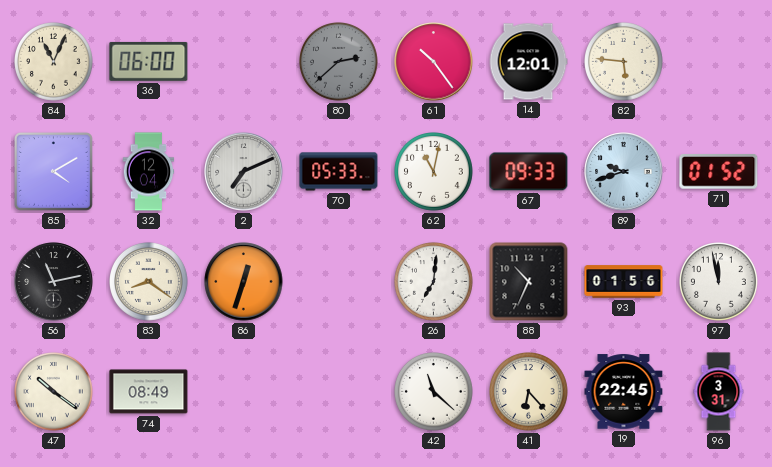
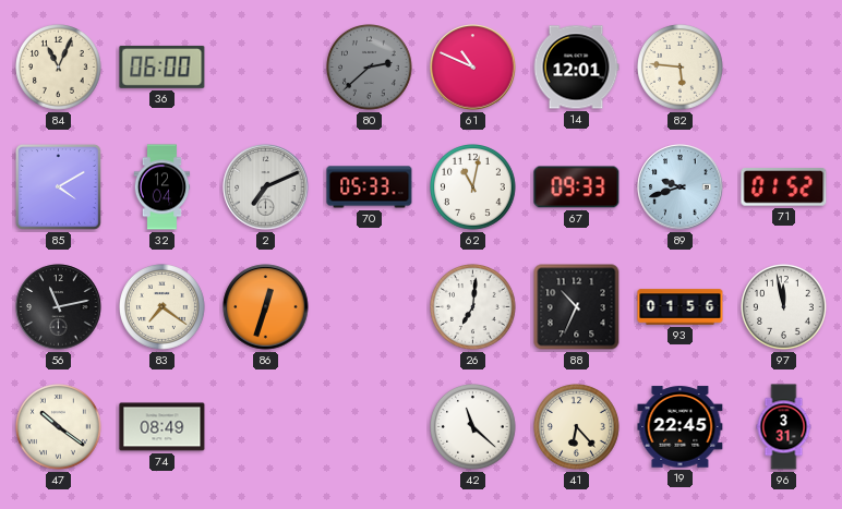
61: 10:24 -> 10:49 (473, 68)
83: 8:21 -> 7:21 (163, 307)
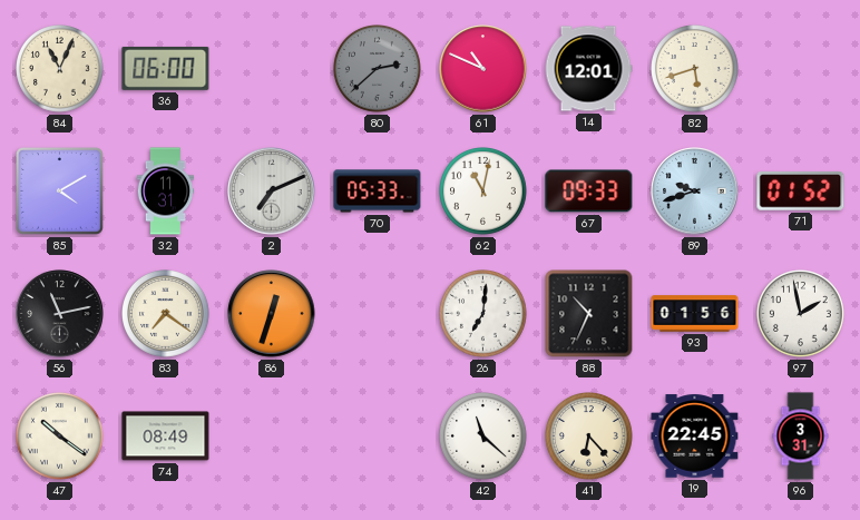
82: 5:46 -> 5:42 (695, 69)
32: 12:04 -> 11:31 (166, 192)
97: 11:58 -> 1:58 (801, 314)
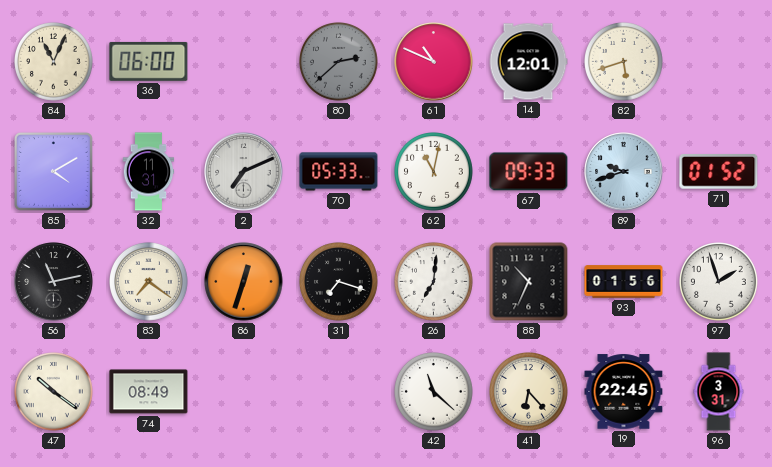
31: none -> 7:18 (339, 282)
97: 1:58 -> 1:57 (719, 282)
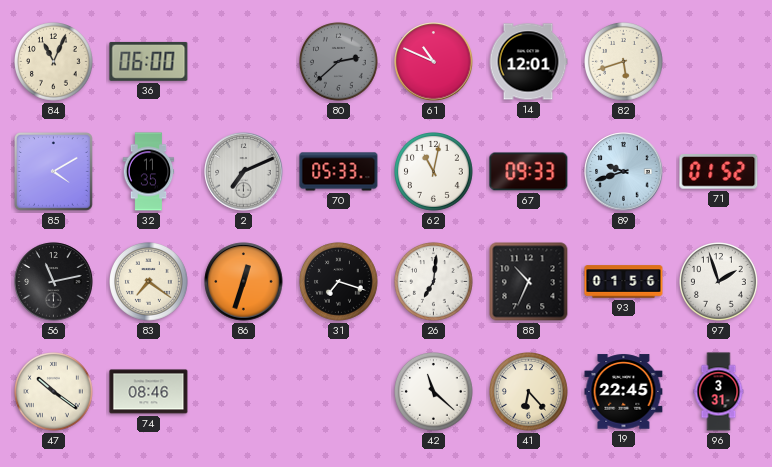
32: 11:31 -> 11:35 (149, 172)
74: 08:49 -> 08:46 (149, 392)
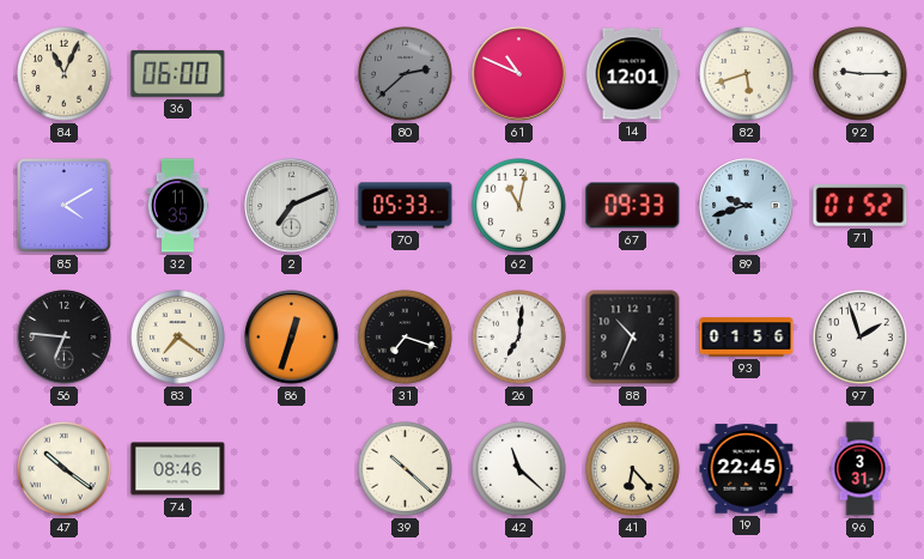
92: none -> 9:15 (861, 74)
56: 11:13 -> 6:46 (65, 338)
39: none -> 10:22 (406, 469)
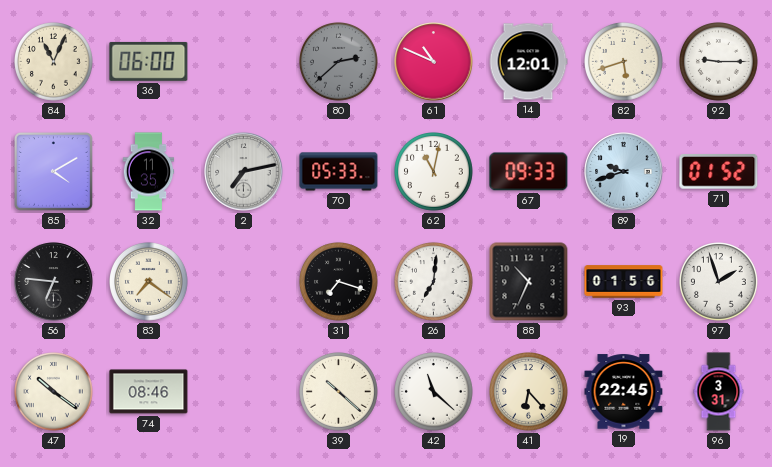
2: 7:11 -> 7:13 (244, 172)
86: 12:33 -> none (292, 338)
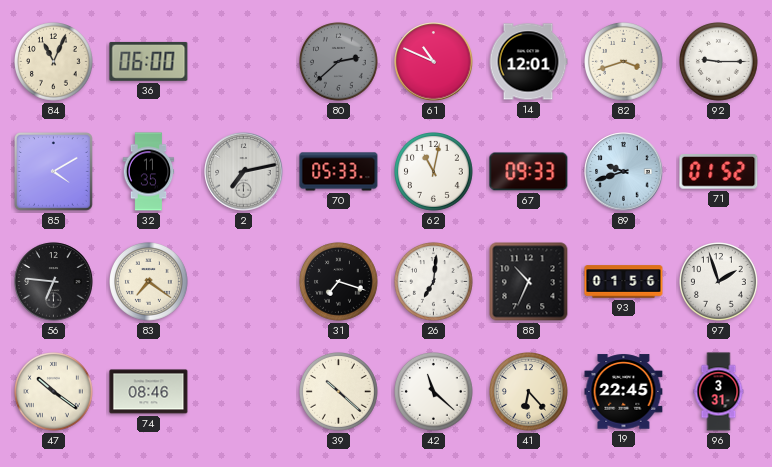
82: 5:42 -> 3:42 (624, 62)
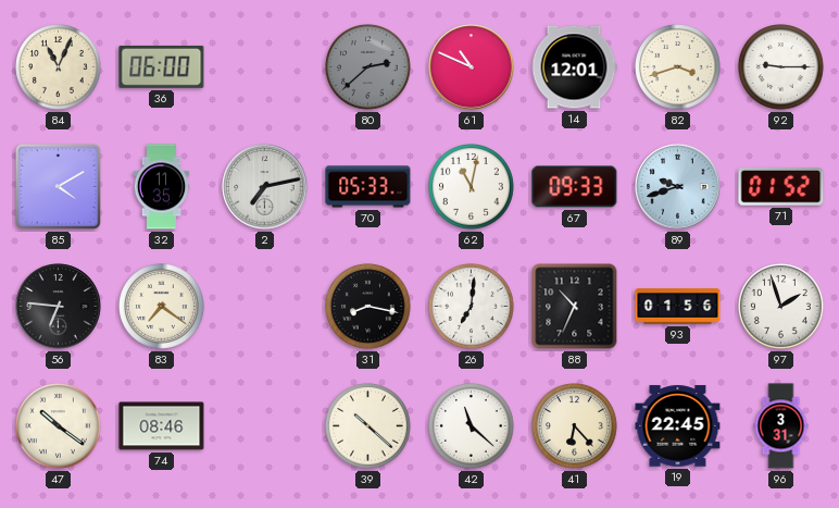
31: 7:18 -> 8:17 (368, 307)
